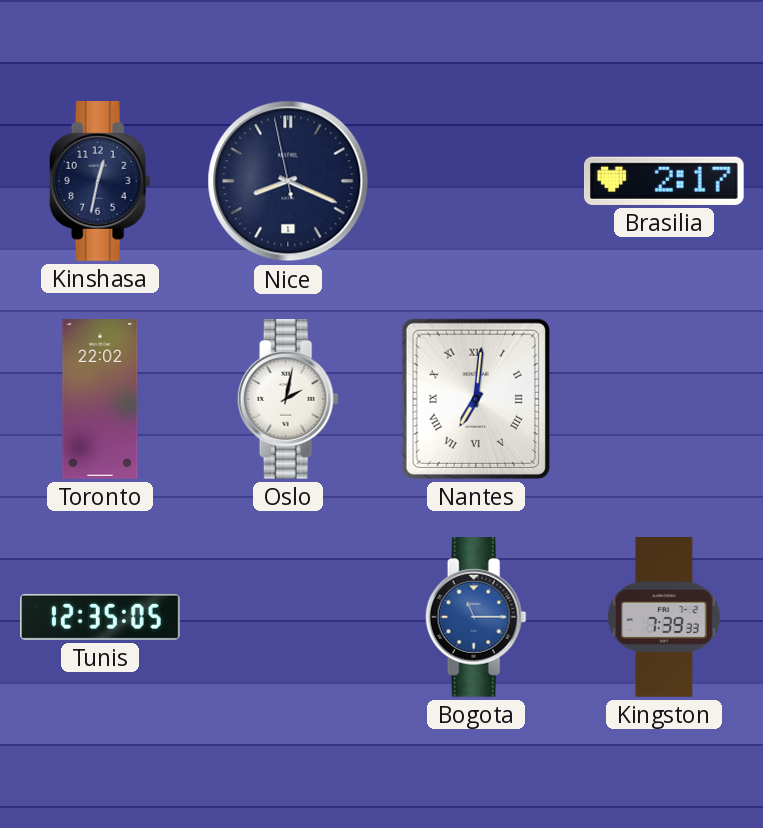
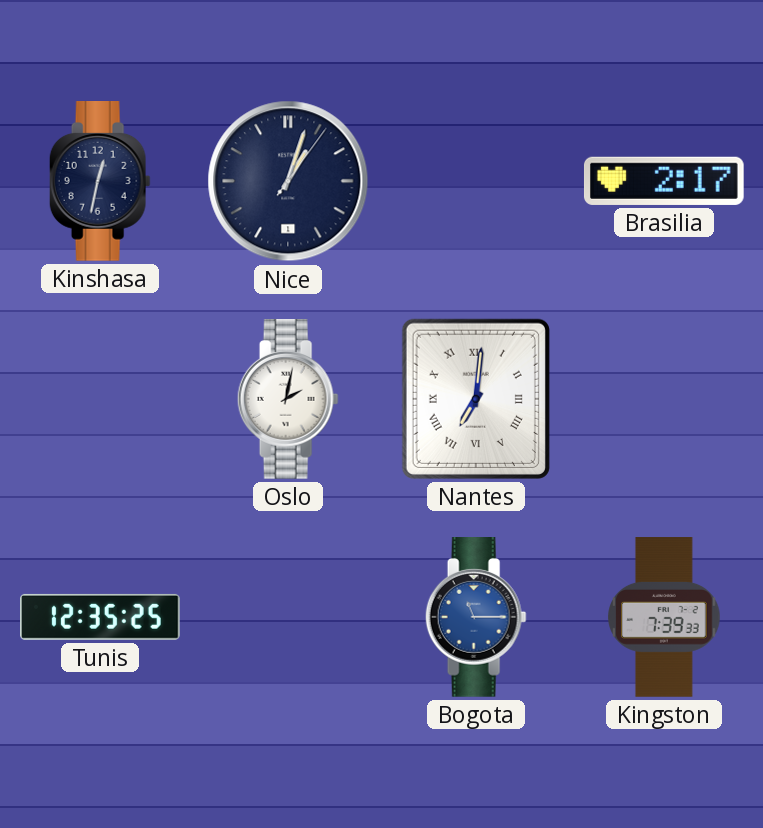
Nice: 8:18 -> 1:03 (288, 181)
Toronto: 22:02 -> none (100, 399)
Tunis: 12:35:05 -> 12:35:25 (101, 617)
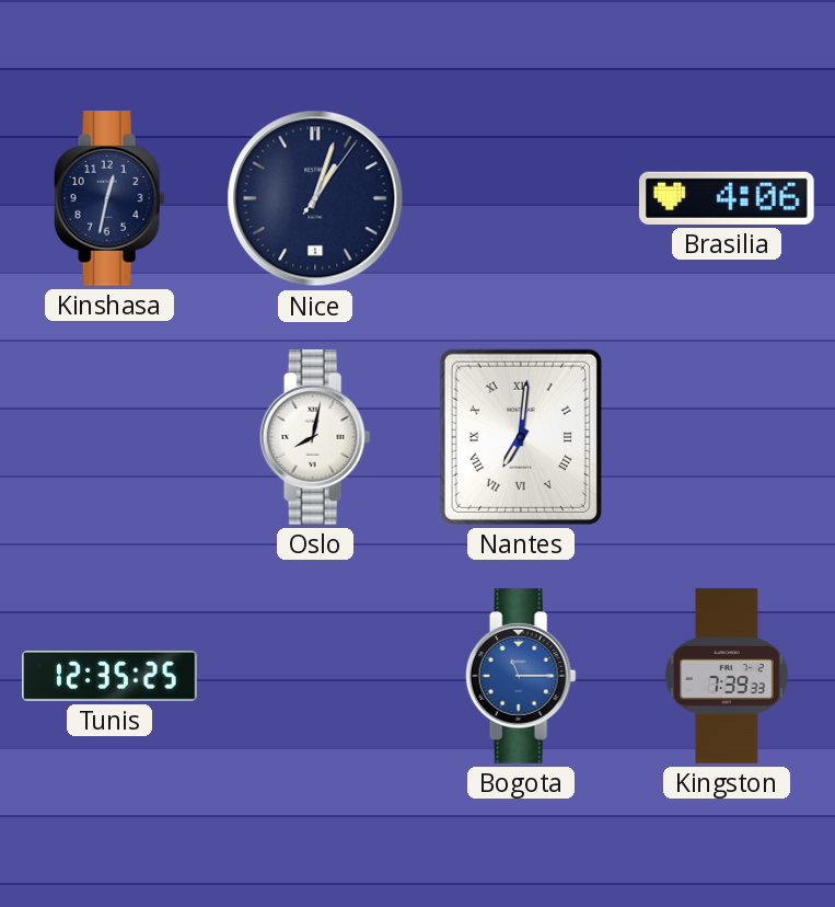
Brasilia: 2:17 -> 4:06 (727, 198)
Oslo: 2:02 -> 8:02 (315, 438)
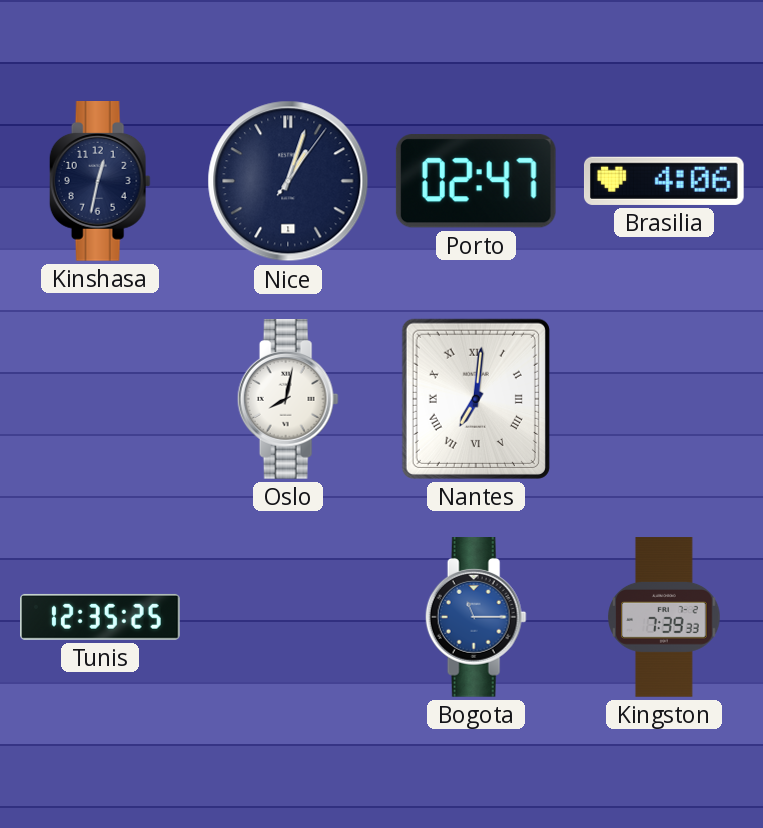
Porto: none -> 02:47 (476, 181)
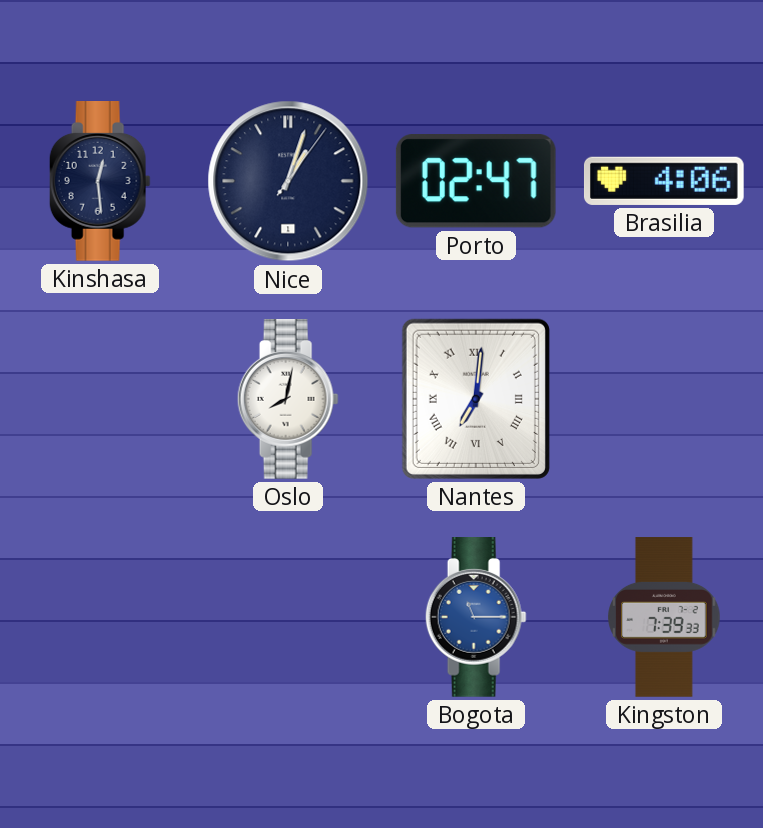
Kinshasa: 12:32 -> 12:29 (100, 182)
Tunis: 12:35 -> none (101, 617)
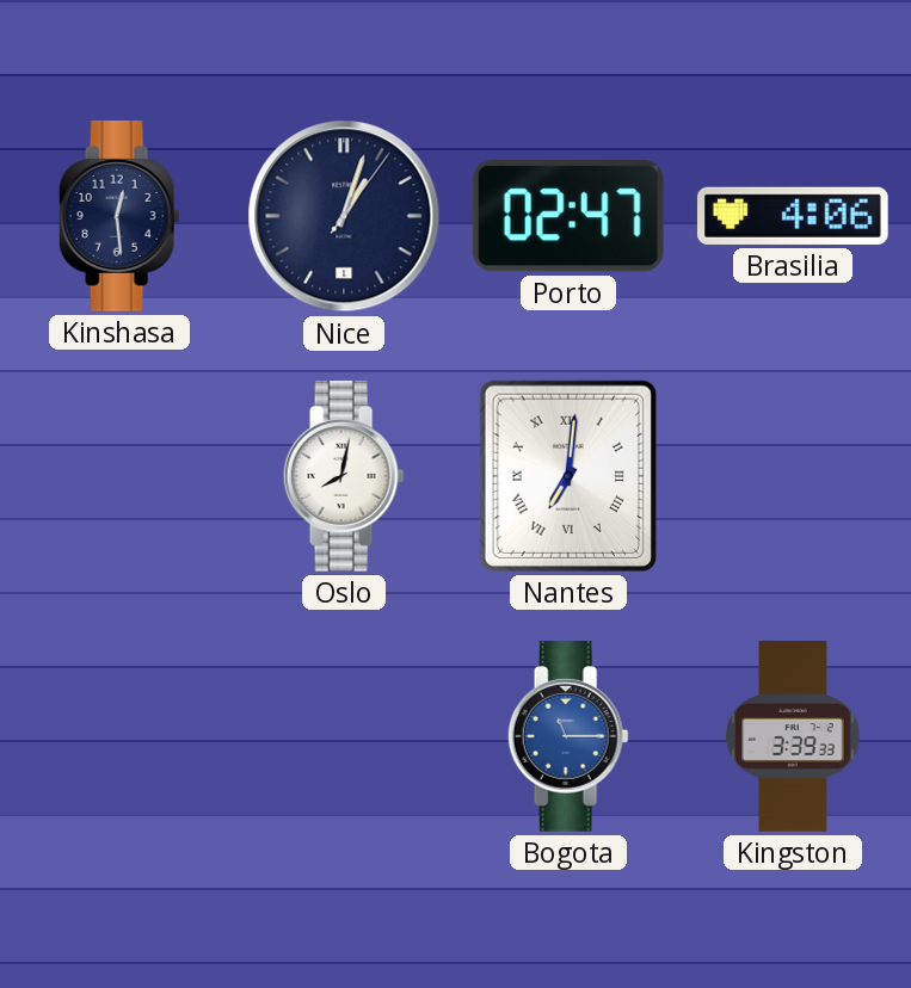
Kingston: 7:39 -> 3:39 (793, 736)
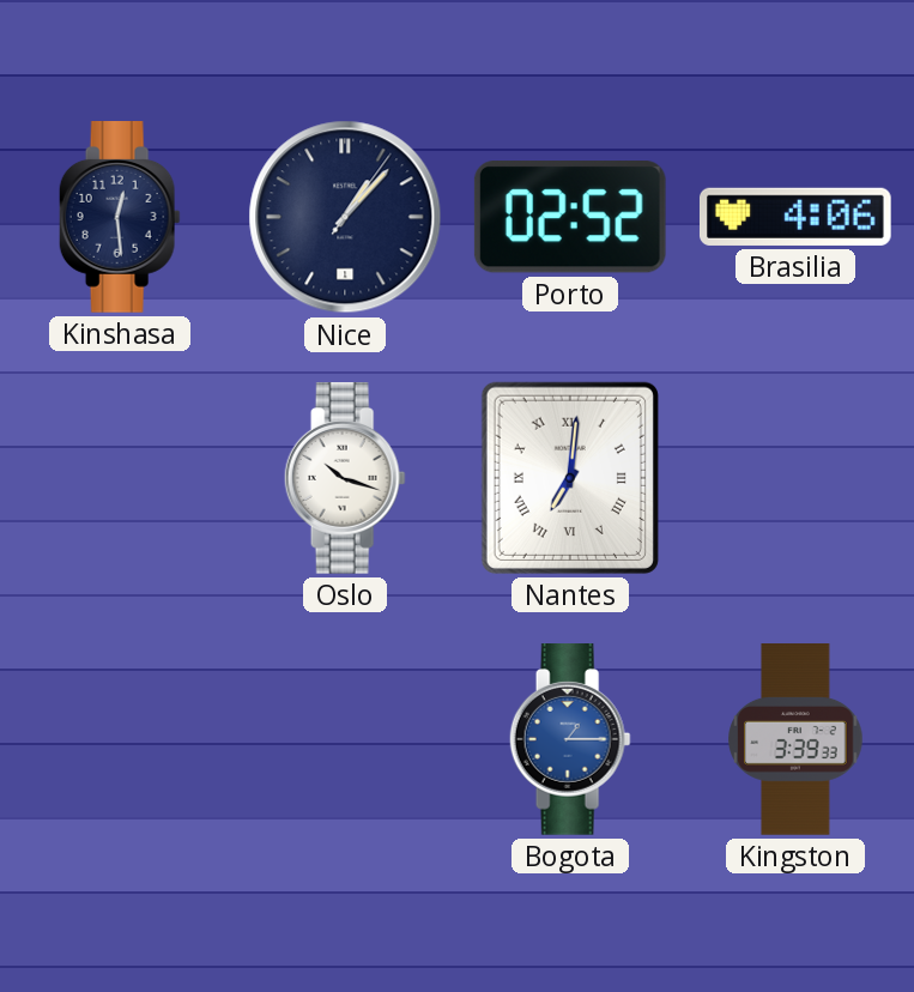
Nice: 1:03 -> 1:07 (345, 217)
Porto: 02:47 -> 02:52 (570, 217)
Oslo: 8:02 -> 10:18 (345, 479)
Bogota: 11:15 -> 1:15 (570, 740)
